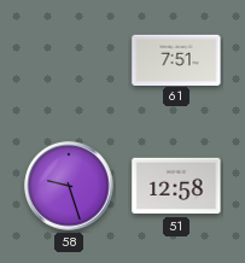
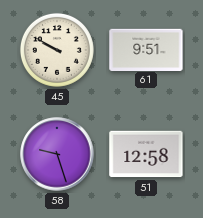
45: none -> 9:50 (57, 50)
61: 7:51 -> 9:51 (146, 49)
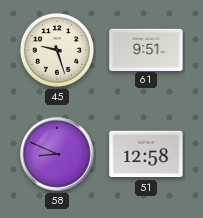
45: 9:50 -> 9:27 (57, 50)
58: 9:27 -> 8:49 (57, 154)
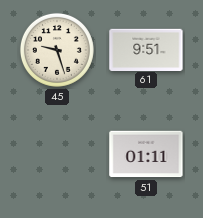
58: 8:49 -> none (57, 154)
51: 12:58 -> 01:11 (146, 154)
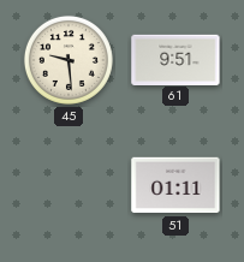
45: 9:27 -> 9:29 (69, 60)
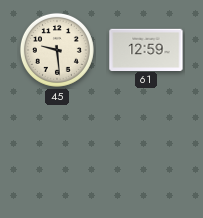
61: 9:51 -> 12:59 (146, 49)
51: 01:11 -> none (175, 185)
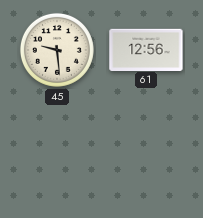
61: 12:59 -> 12:56 (146, 49)
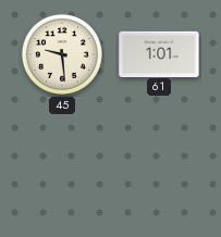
61: 12:56 -> 1:01 (159, 53)
